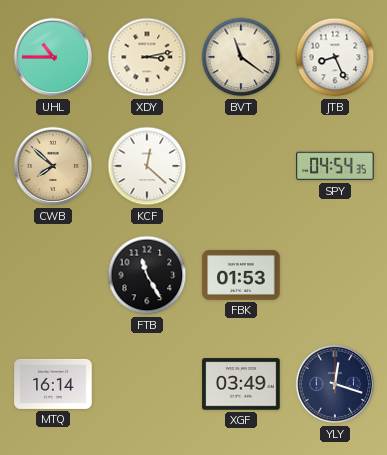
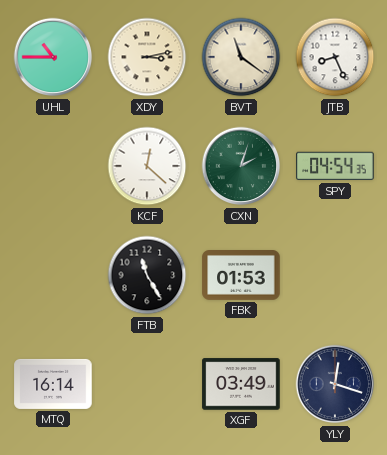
CWB: 7:52 -> none (53, 166)
CXN: none -> 2:03 (241, 166)
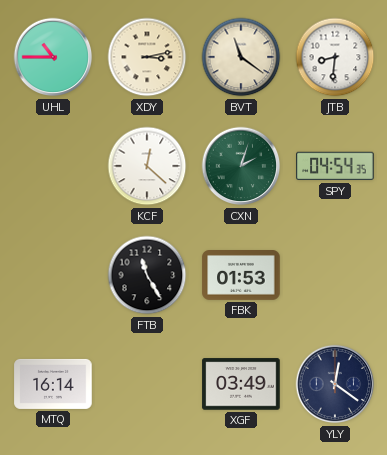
JTB: 8:26 -> 8:31 (335, 57)
YLY: 12:18 -> 12:21 (335, 384)
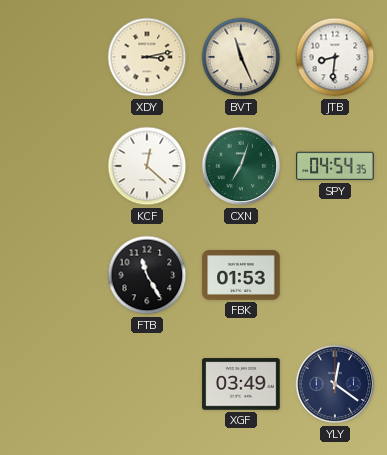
UHL: 10:45 -> none (53, 57)
BVT: 11:21 -> 11:26 (241, 57)
CXN: 2:03 -> 7:03 (241, 166)
MTQ: 16:14 -> none (53, 384)
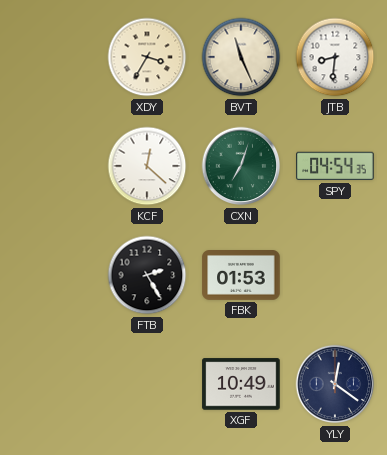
XDY: 3:13 -> 3:35 (147, 57)
FTB: 11:25 -> 2:25 (147, 275)
XGF: 03:49 -> 10:49 (241, 384)
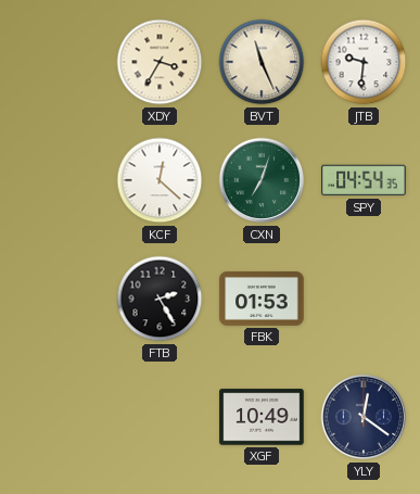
JTB: 8:31 -> 9:31 (364, 62)
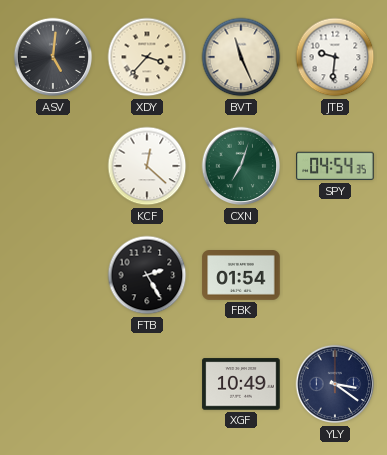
ASV: none -> 5:01 (53, 57)
XDY: 3:35 -> 3:37 (147, 57)
FBK: 01:53 -> 01:54 (241, 276)
YLY: 12:21 -> 3:21 (335, 384)
